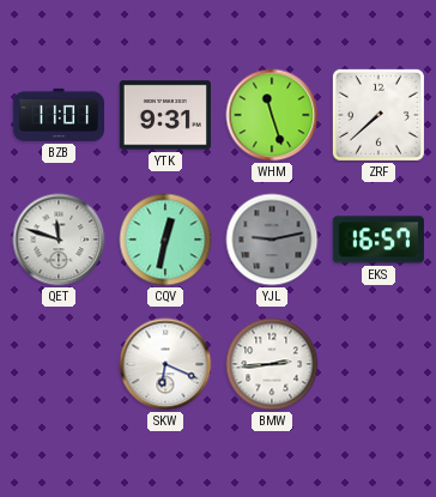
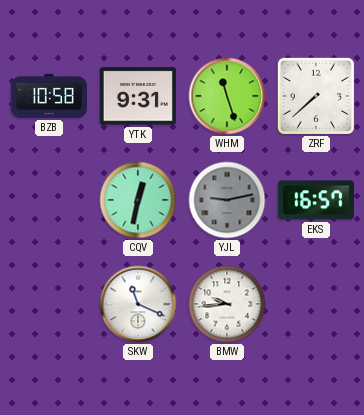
BZB: 11:01 -> 10:58 (48, 96)
QET: 11:48 -> none (59, 240)
SKW: 6:19 -> 11:19 (138, 304)
BMW: 2:44 -> 9:44 (227, 304)
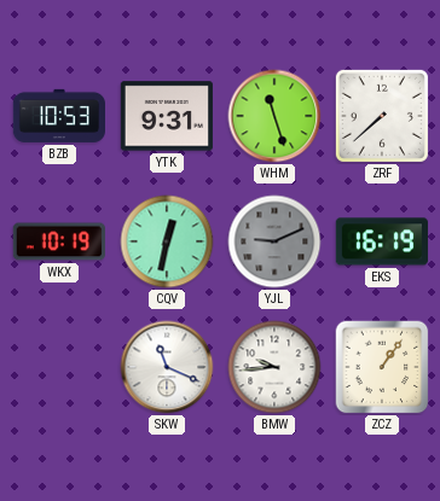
BZB: 10:58 -> 10:53 (58, 116)
WKX: none -> 10:19 (59, 241)
YJL: 9:13 -> 9:11 (274, 241)
EKS: 16:57 -> 16:19 (382, 241)
ZCZ: none -> 1:06 (382, 367)
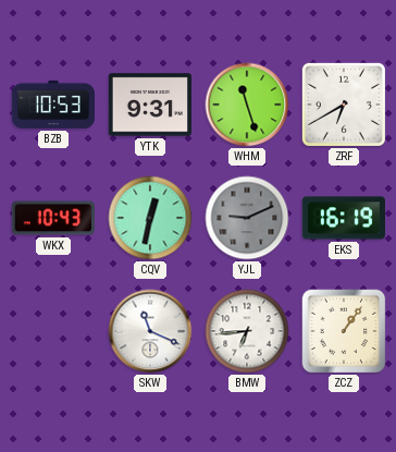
ZRF: 7:38 -> 6:40 (344, 105)
WKX: 10:19 -> 10:43 (53, 218)
BMW: 9:44 -> 6:44 (247, 331)
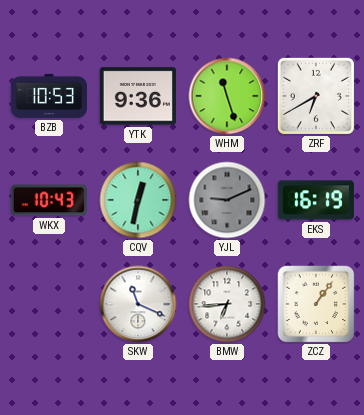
YTK: 9:31 -> 9:36 (138, 96)
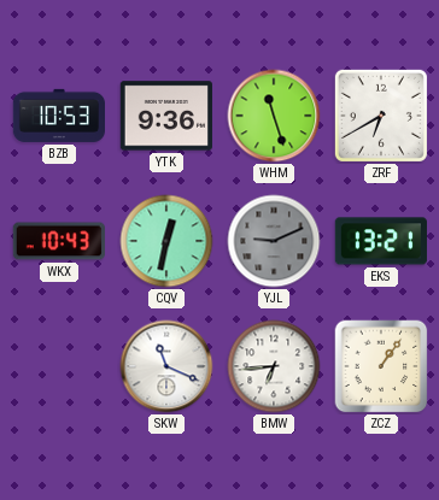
EKS: 16:19 -> 13:21 (381, 241)
